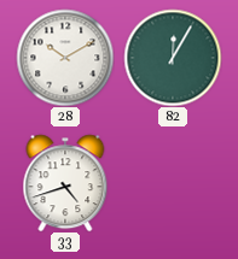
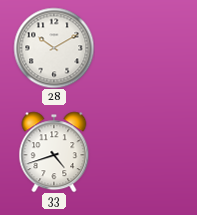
82: 12:05 -> none (173, 58)
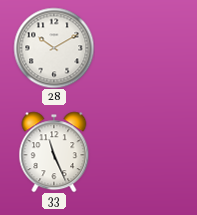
33: 4:42 -> 11:26 (54, 152)
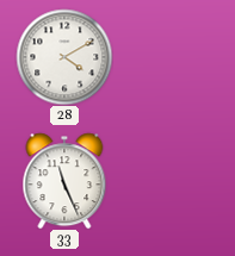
28: 10:10 -> 4:10 (64, 57)
